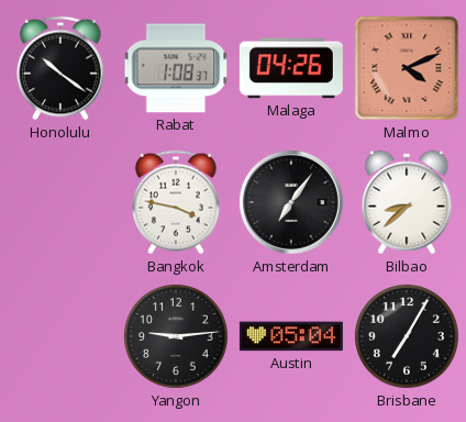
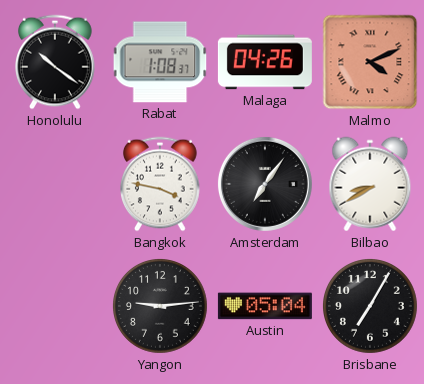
Bilbao: 8:38 -> 8:40 (370, 184)
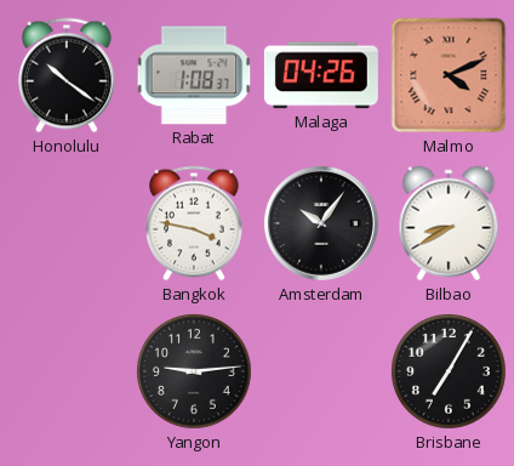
Amsterdam: 7:06 -> 10:06 (321, 223)
Austin: 05:04 -> none (265, 306)
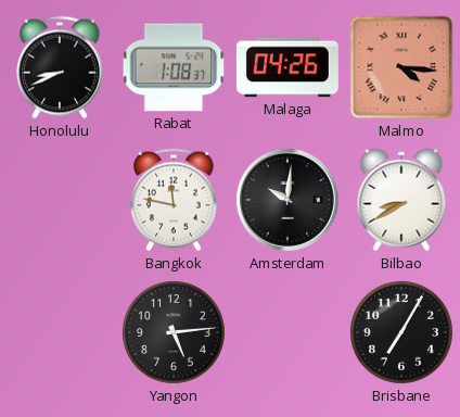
Honolulu: 10:21 -> 8:41 (61, 67)
Malmo: 4:11 -> 4:16 (401, 67)
Bangkok: 3:47 -> 11:47 (175, 200)
Amsterdam: 10:06 -> 10:01 (287, 200)
Yangon: 9:14 -> 5:14 (175, 333)
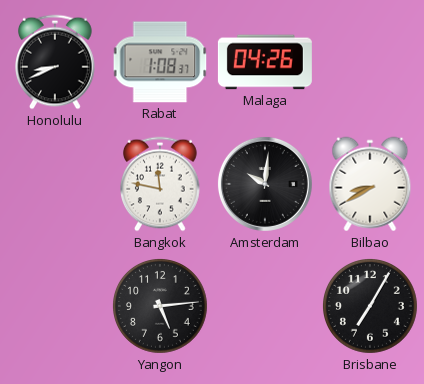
Malmo: 4:16 -> none (401, 67)
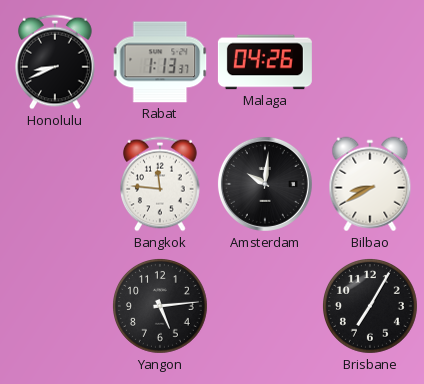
Rabat: 1:08 -> 1:13 (160, 62)
Bangkok: 11:47 -> 11:46 (161, 184)
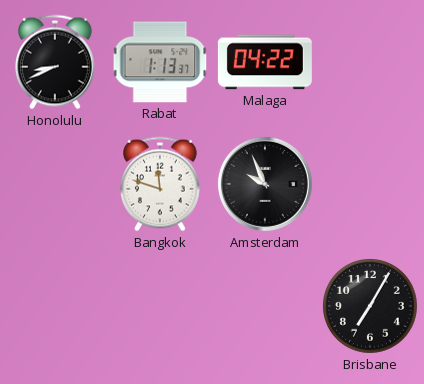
Malaga: 04:26 -> 04:22 (265, 62)
Bangkok: 11:46 -> 11:48 (161, 184)
Amsterdam: 10:01 -> 9:56 (265, 184)
Bilbao: 8:40 -> none (370, 184)
Yangon: 5:14 -> none (161, 307)
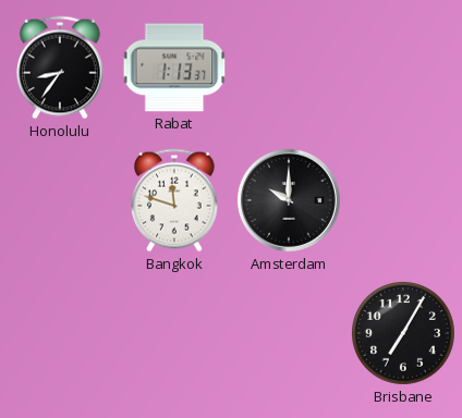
Honolulu: 8:41 -> 8:36 (61, 67)
Malaga: 04:22 -> none (265, 62)
Amsterdam: 9:56 -> 10:00 (289, 200)
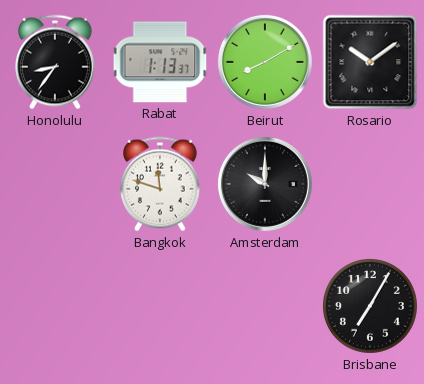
Beirut: none -> 8:10 (265, 62)
Rosario: none -> 10:09 (370, 62)
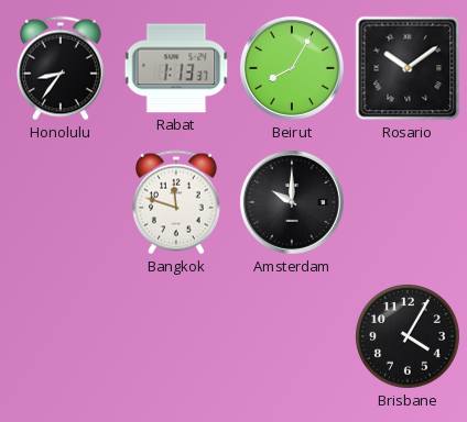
Beirut: 8:10 -> 8:05 (292, 68)
Brisbane: 7:05 -> 4:05 (409, 337)
